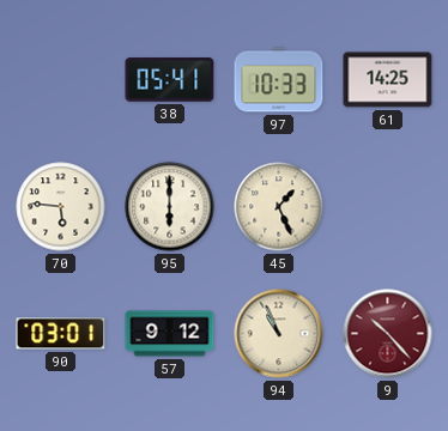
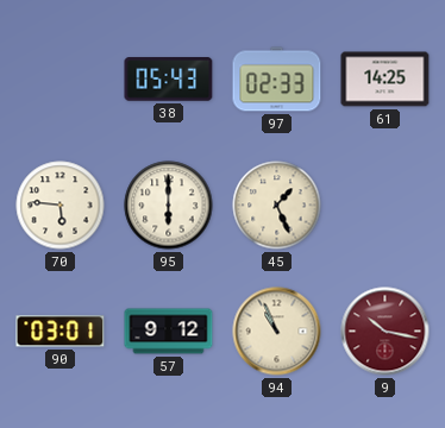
38: 05:41 -> 05:43 (169, 80)
97: 10:33 -> 02:33 (277, 80)
9: 10:23 -> 10:17 (386, 332)
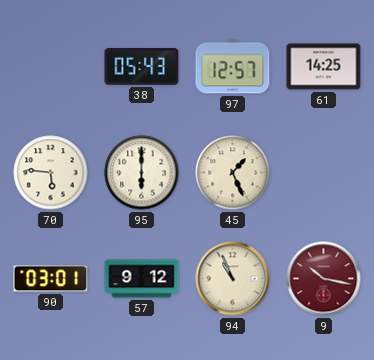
97: 02:33 -> 12:57 (233, 67)
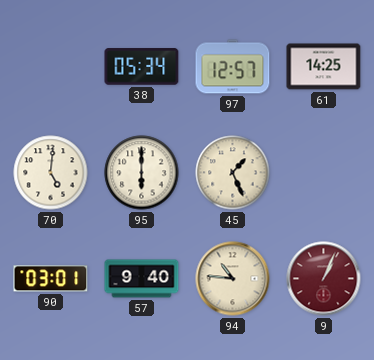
38: 05:43 -> 05:34 (142, 67)
70: 5:46 -> 5:01 (51, 173)
57: 9:12 -> 9:40 (142, 279)
94: 10:56 -> 10:46 (233, 279)
9: 10:17 -> 1:04 (324, 279)
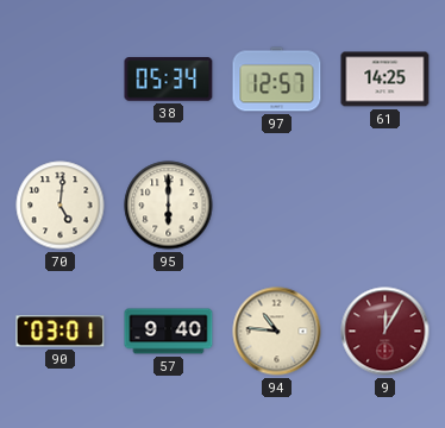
45: 1:26 -> none (233, 173)
9: 1:04 -> 12:05 (386, 332)
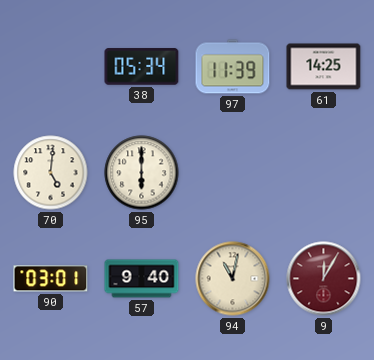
97: 12:57 -> 11:39 (233, 67)
94: 10:46 -> 11:02 (233, 279)
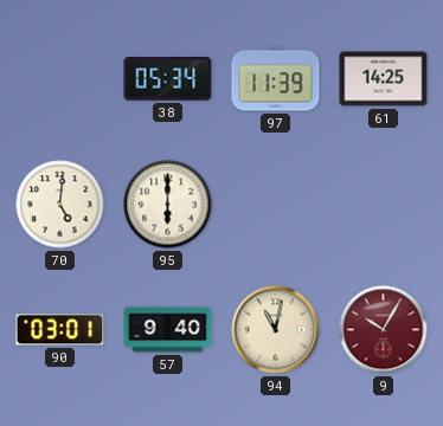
9: 12:05 -> 10:05 (384, 330)
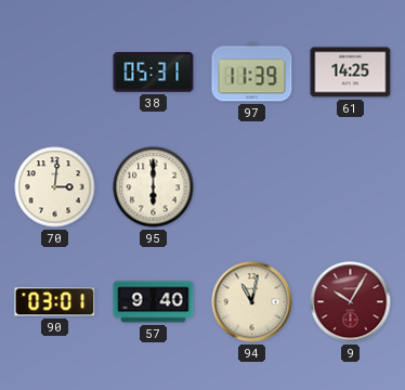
38: 05:34 -> 05:31 (154, 73)
70: 5:01 -> 3:01 (55, 187)
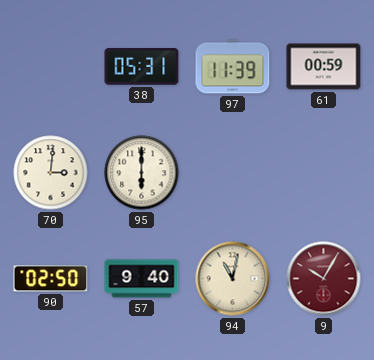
61: 14:25 -> 00:59 (324, 67)
90: 03:01 -> 02:50 (51, 279)
